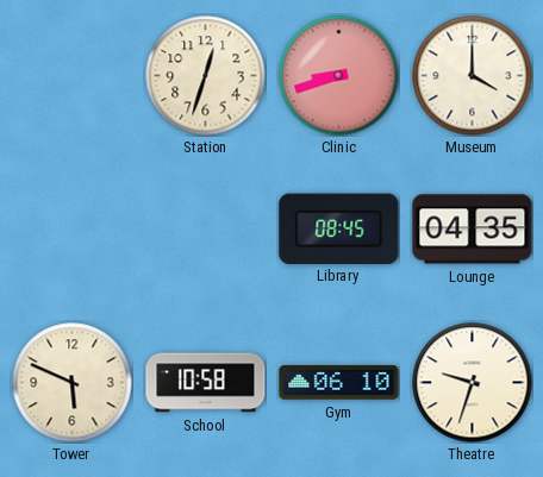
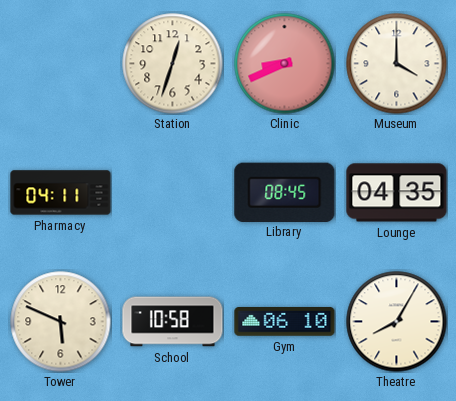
Clinic: 8:42 -> 8:41 (285, 64)
Pharmacy: none -> 04:11 (61, 193)
Theatre: 9:33 -> 8:05 (397, 322)
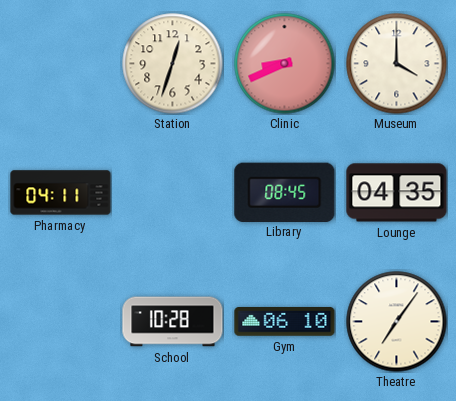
Tower: 5:49 -> none (61, 322)
School: 10:58 -> 10:28 (173, 322)
Theatre: 8:05 -> 7:06 (397, 322)
